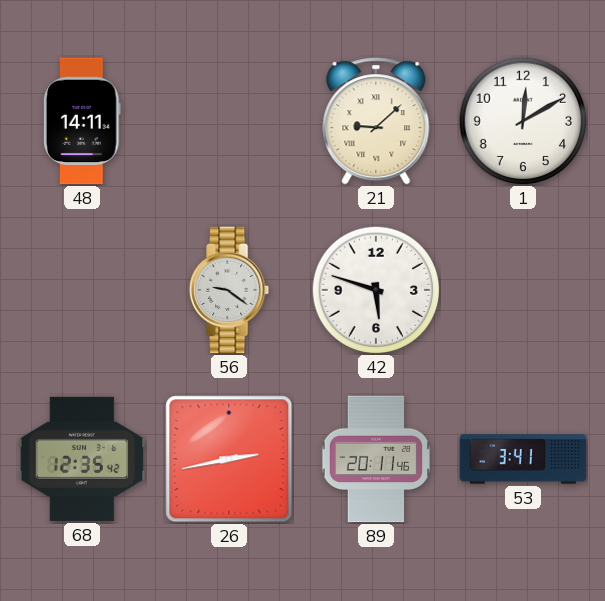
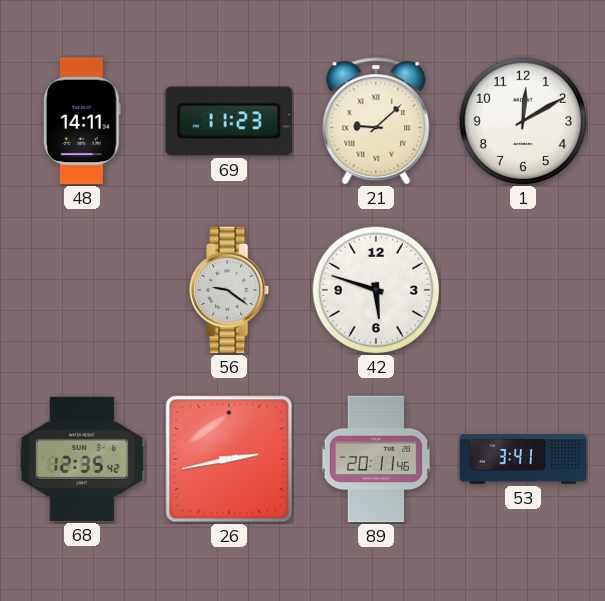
69: none -> 11:23 (228, 121)
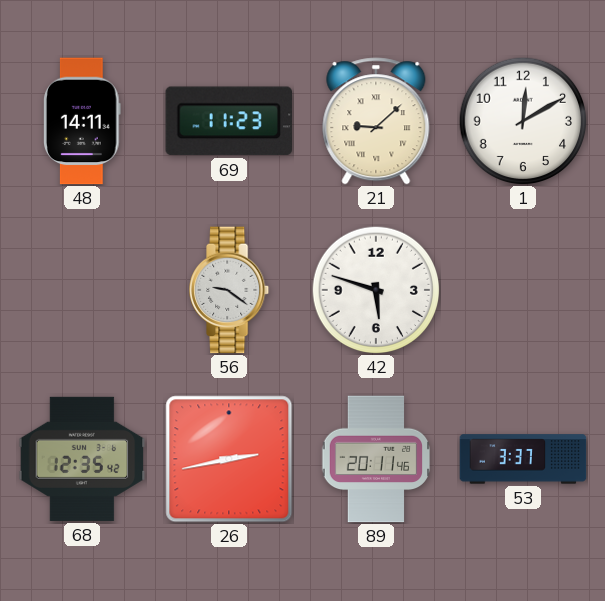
53: 3:41 -> 3:37 (523, 459)
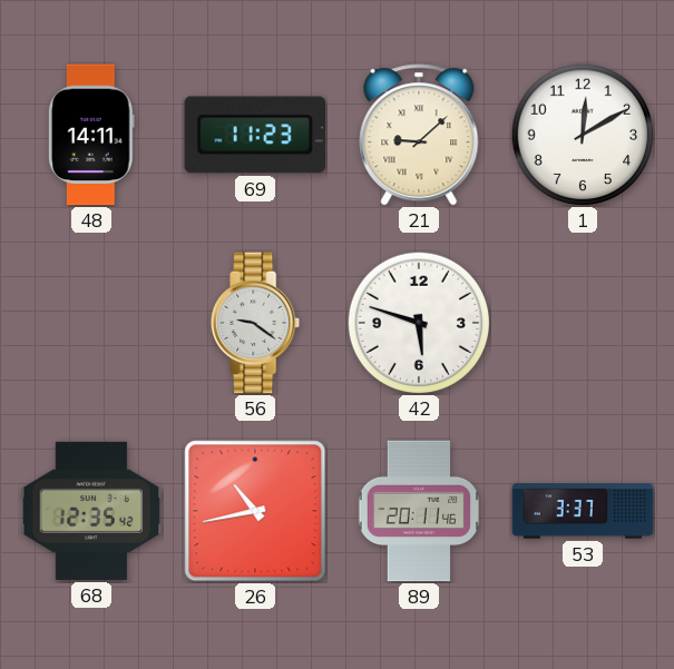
26: 2:43 -> 10:43 (255, 511)
